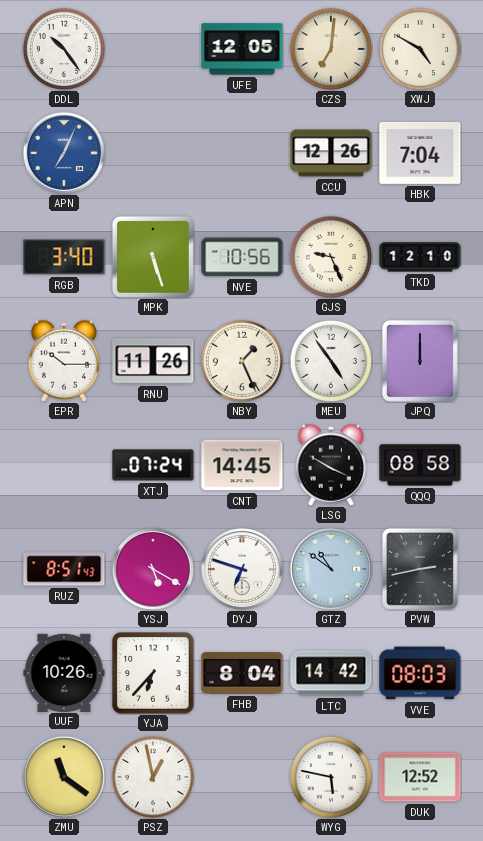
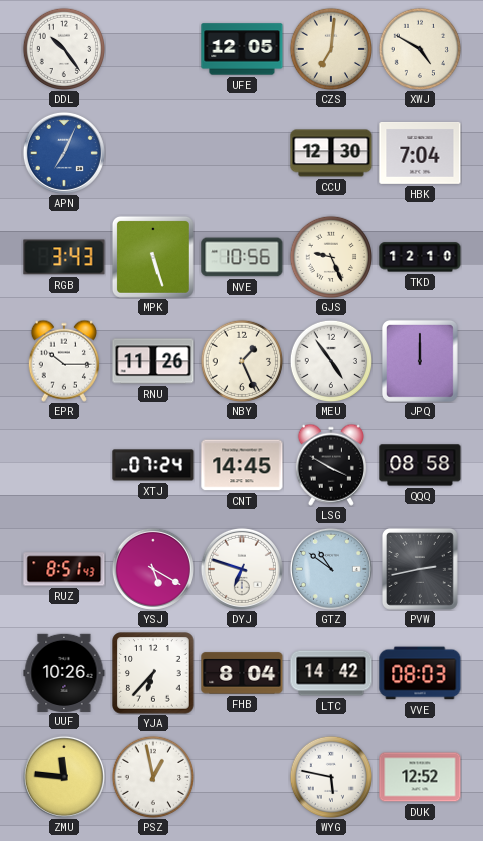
CCU: 12:26 -> 12:30 (331, 153)
RGB: 3:40 -> 3:43 (64, 257)
ZMU: 11:21 -> 11:46 (64, 777)
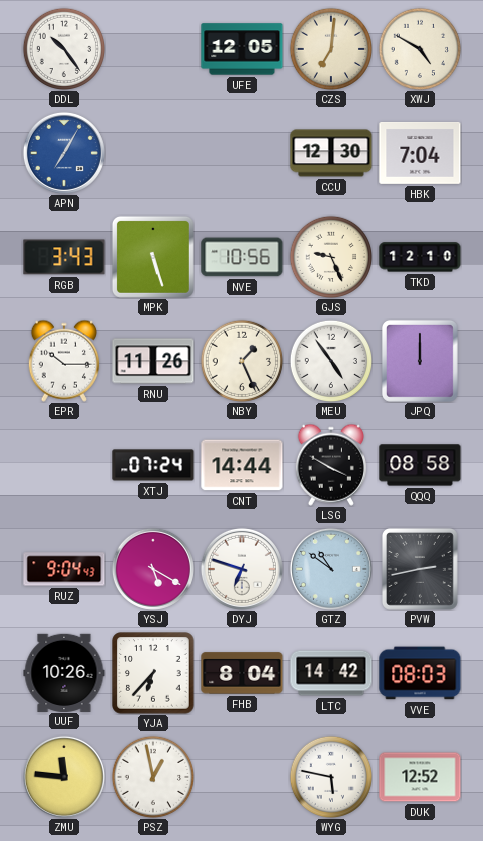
APN: 7:04 -> 7:05 (64, 153)
CNT: 14:45 -> 14:44 (242, 465)
RUZ: 8:51 -> 9:04 (64, 569)
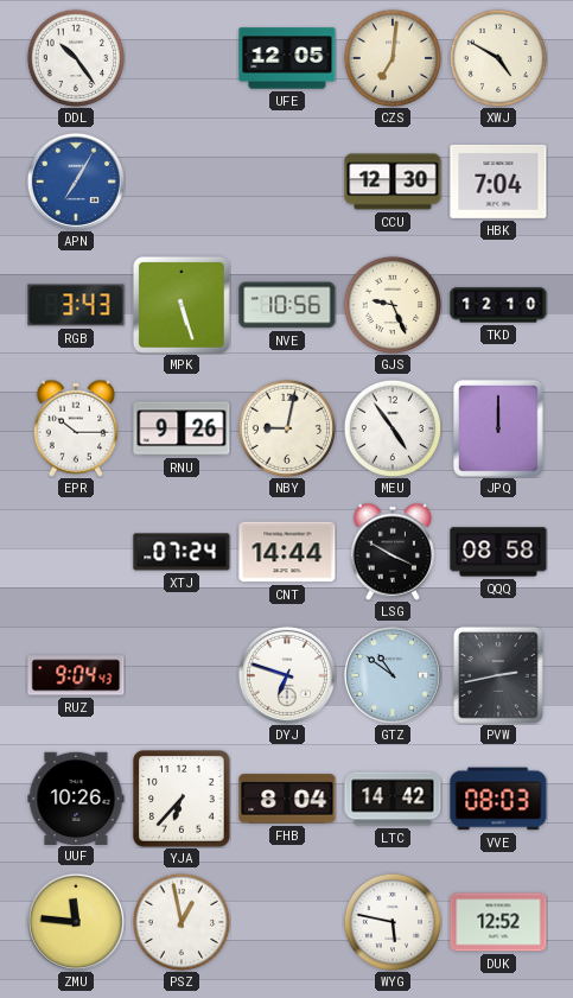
RNU: 11:26 -> 9:26 (182, 428)
NBY: 1:26 -> 9:02 (286, 427)
YSJ: 5:20 -> none (153, 569)
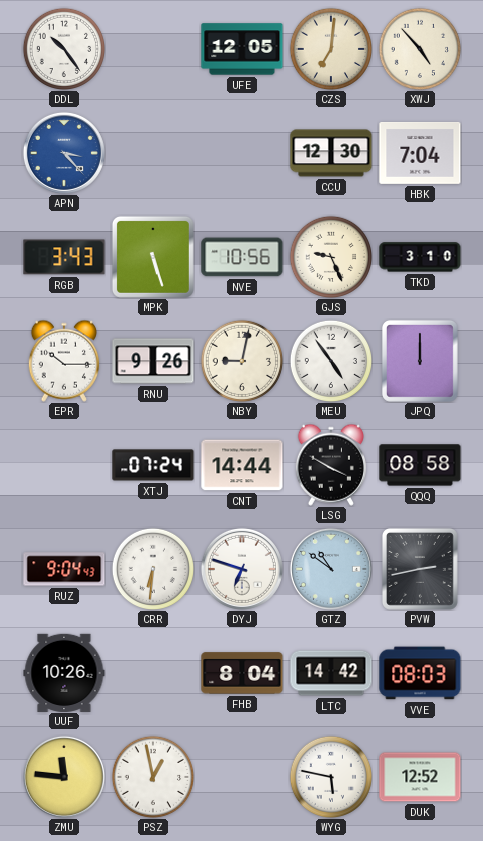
XWJ: 4:50 -> 4:53 (419, 48)
APN: 7:05 -> 3:23 (64, 153)
TKD: 12:10 -> 3:10 (420, 257)
CRR: none -> 6:31 (152, 568)
YJA: 6:37 -> none (182, 799)
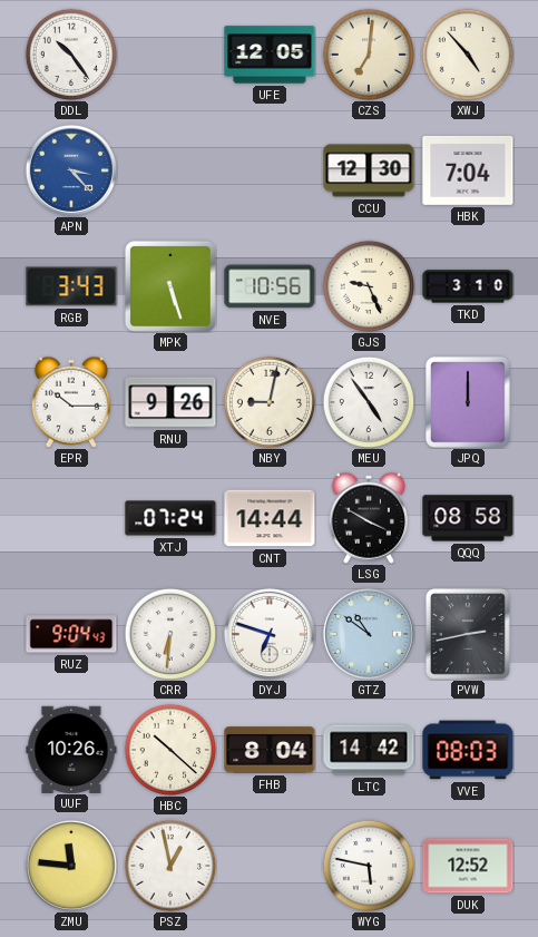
HBC: none -> 10:22 (169, 749)
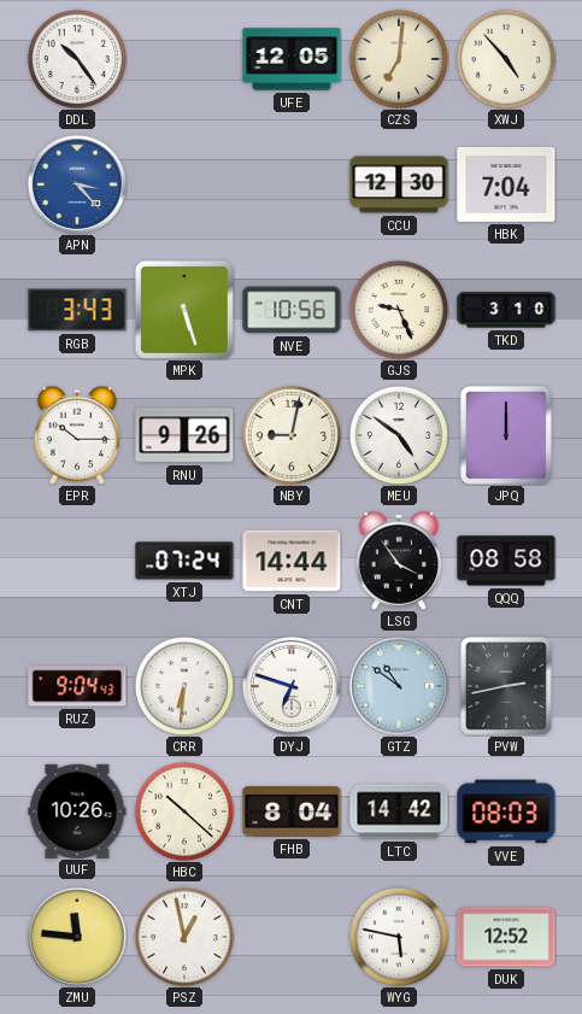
MEU: 4:54 -> 4:51 (398, 434)
LSG: 3:50 -> 3:54 (399, 561)
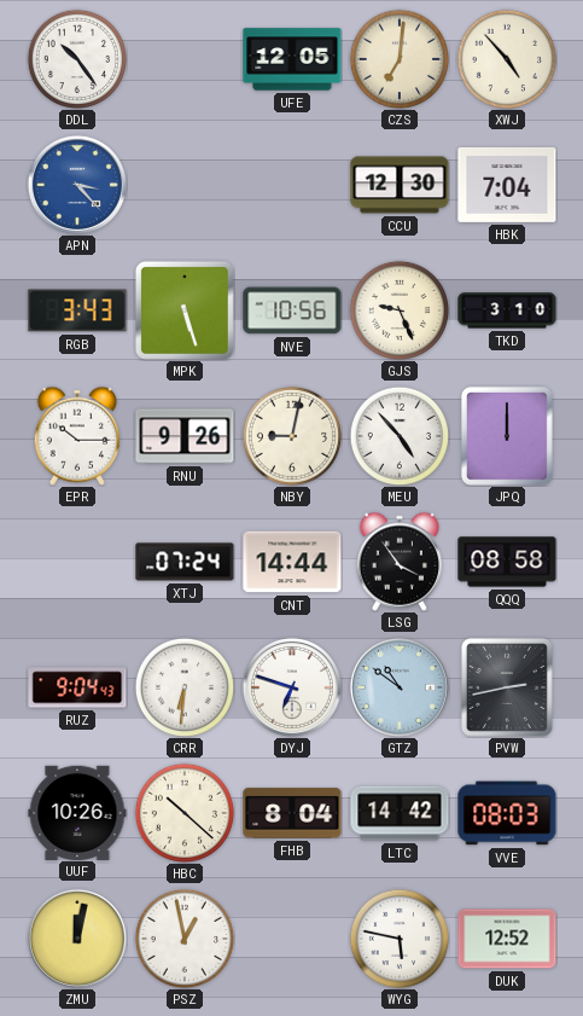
MEU: 4:51 -> 4:53 (398, 435)
ZMU: 11:46 -> 12:02 (77, 939)
